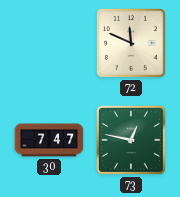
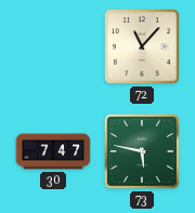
72: 11:49 -> 11:07 (143, 48)
73: 12:47 -> 5:47 (143, 152)
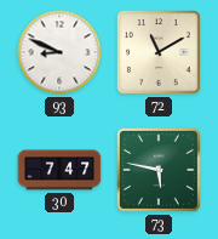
93: none -> 8:49 (59, 52)
72: 11:07 -> 11:10 (160, 53)
